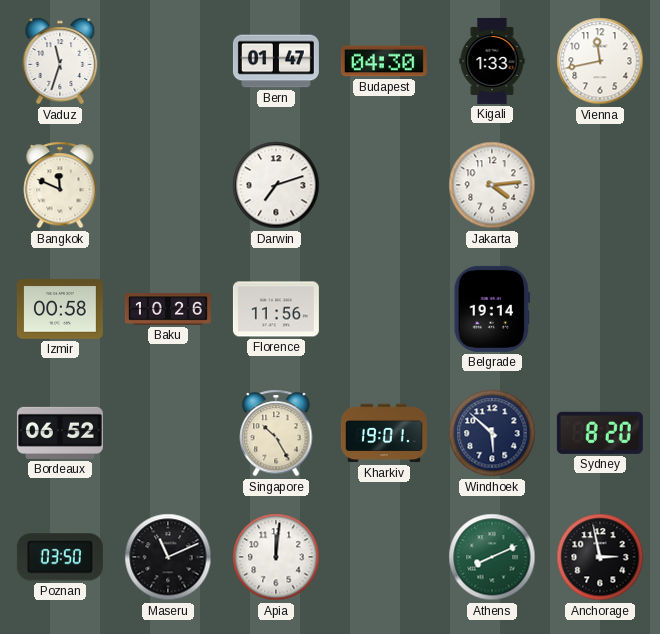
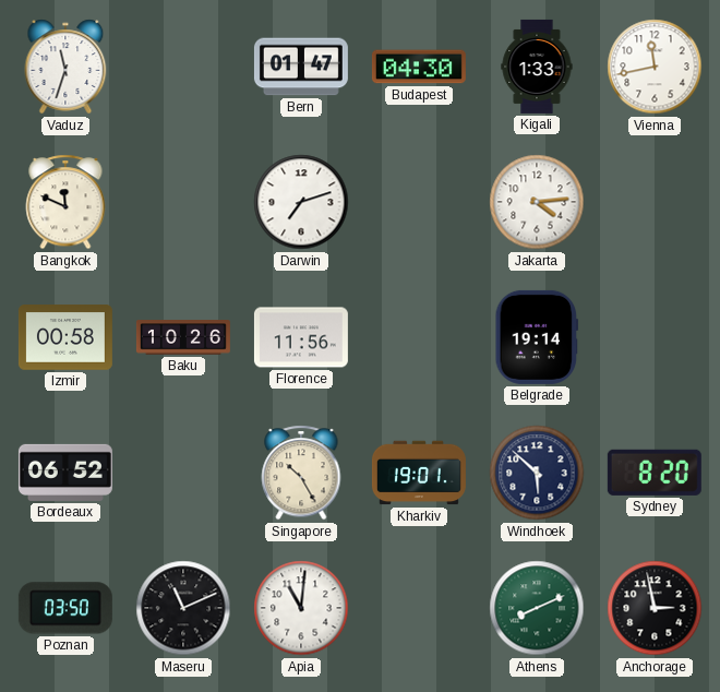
Apia: 12:01 -> 11:01 (301, 608)
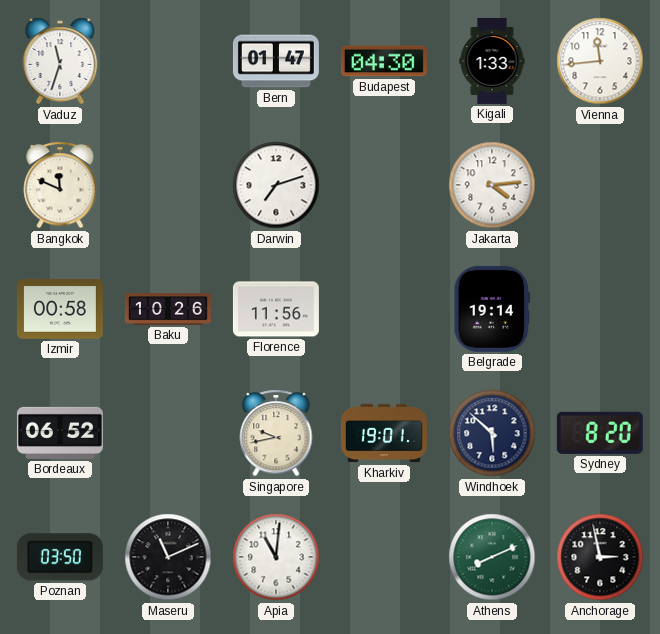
Vienna: 11:43 -> 11:44 (600, 61)
Singapore: 10:25 -> 9:43 (276, 433)
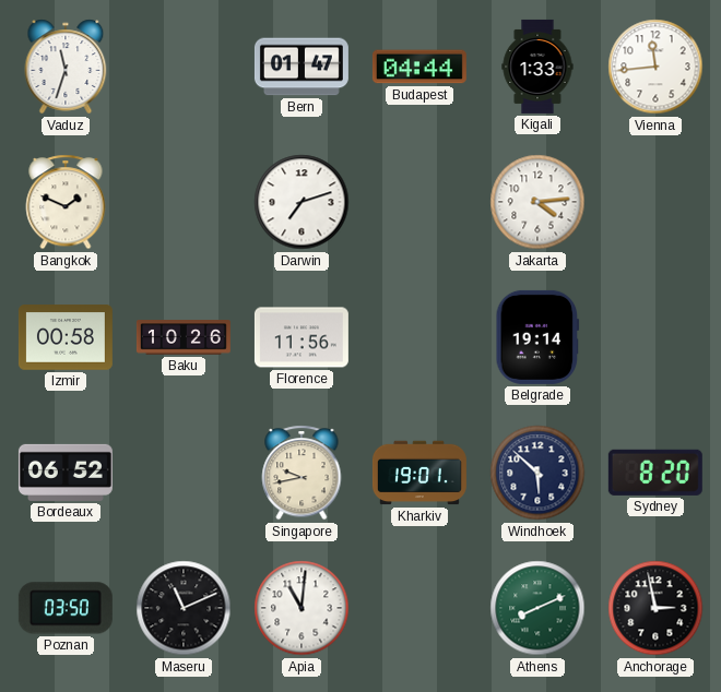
Budapest: 04:30 -> 04:44 (419, 67)
Bangkok: 11:49 -> 1:49 (66, 202)
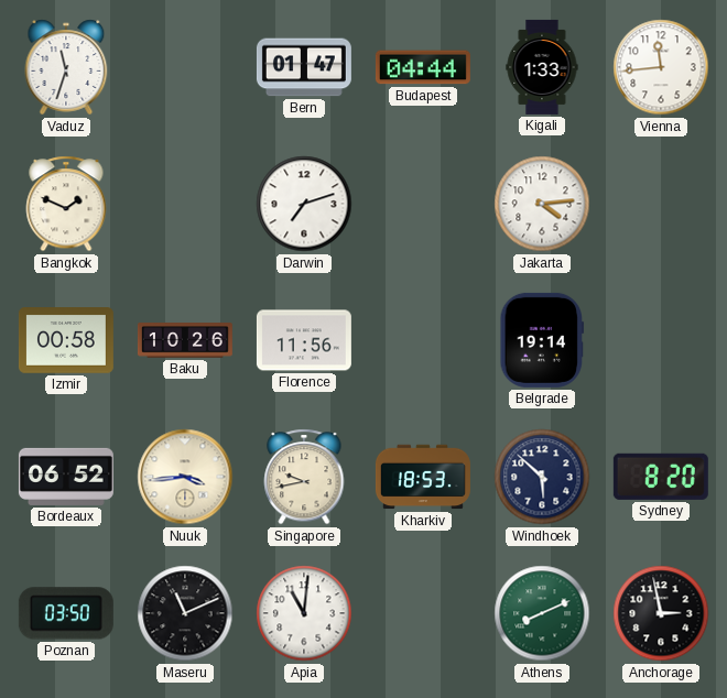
Nuuk: none -> 3:44 (185, 477)
Kharkiv: 19:01 -> 18:53 (423, 477)
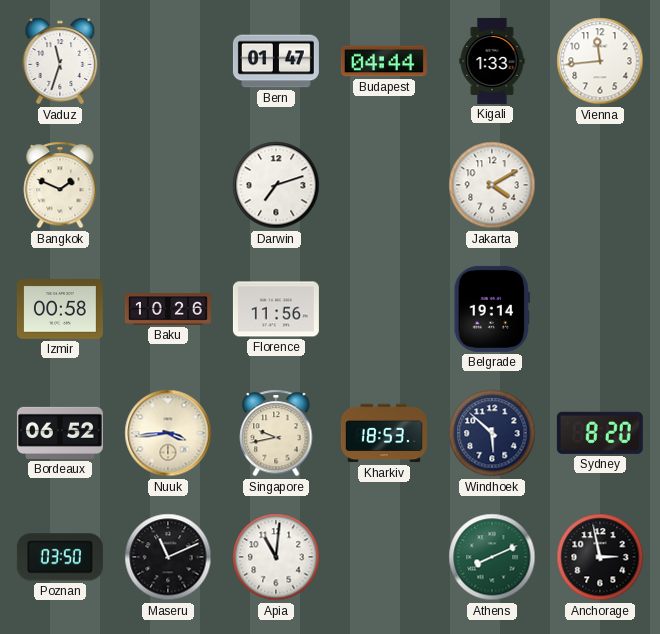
Jakarta: 4:14 -> 4:10 (492, 185)
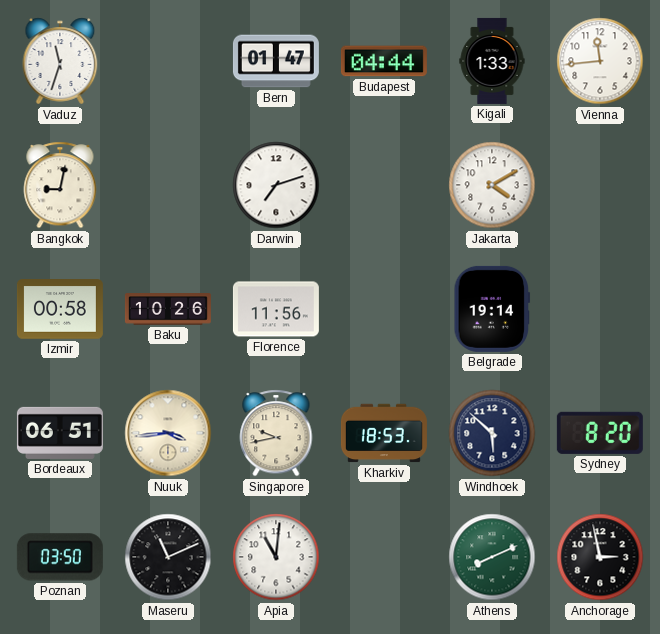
Bangkok: 1:49 -> 9:02 (60, 185)
Bordeaux: 06:52 -> 06:51 (60, 433)
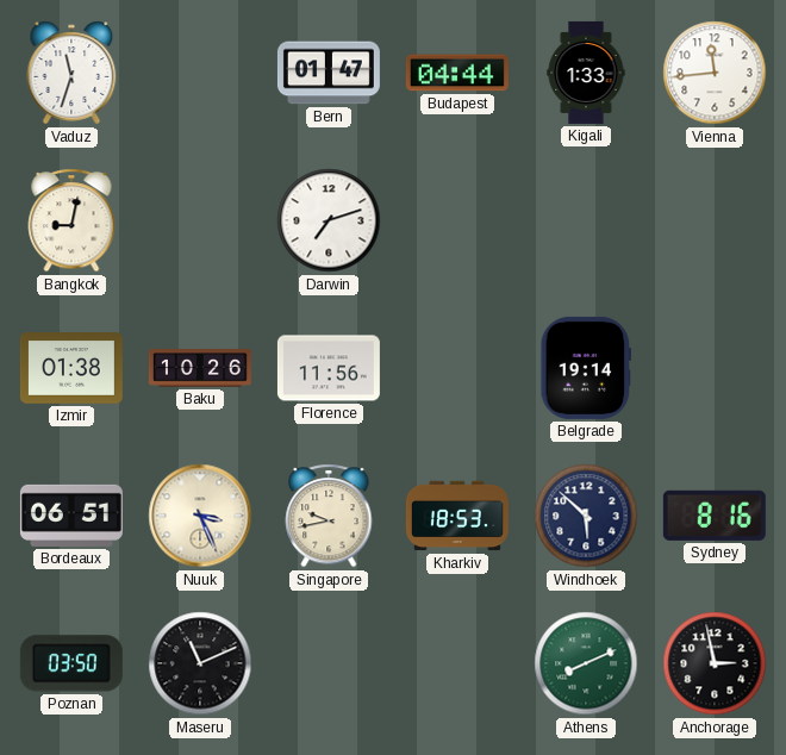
Jakarta: 4:10 -> none (492, 185)
Izmir: 00:58 -> 01:38 (71, 368)
Nuuk: 3:44 -> 3:26 (200, 516)
Sydney: 8:20 -> 8:16 (715, 516)
Apia: 11:01 -> none (276, 557)
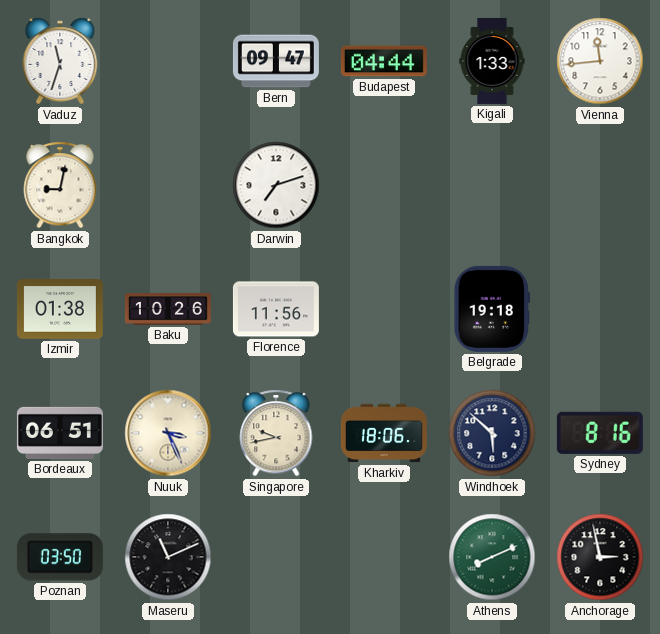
Bern: 01:47 -> 09:47 (276, 61)
Belgrade: 19:14 -> 19:18 (492, 309)
Kharkiv: 18:53 -> 18:06 (384, 433)
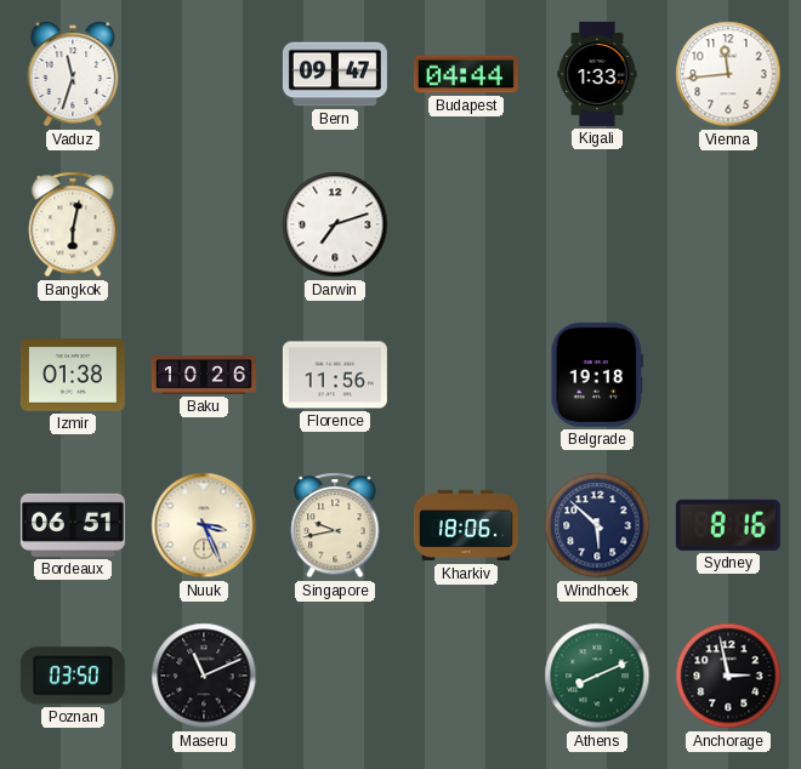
Bangkok: 9:02 -> 6:02 (73, 224)
